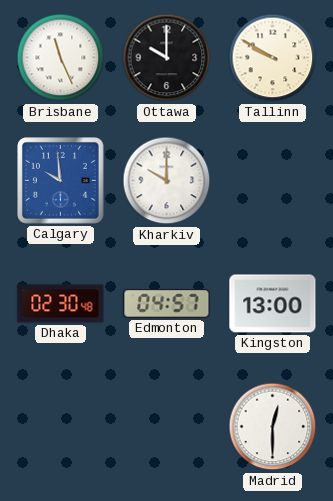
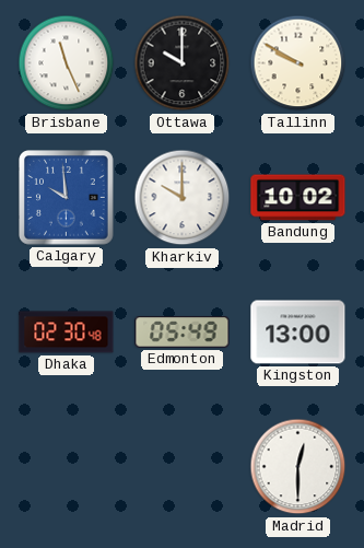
Bandung: none -> 10:02 (298, 198)
Edmonton: 04:57 -> 05:49 (183, 333)
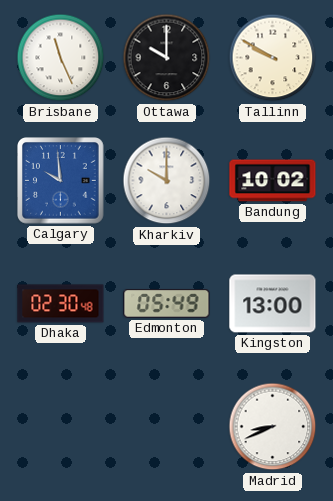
Madrid: 12:30 -> 8:41 (273, 427)
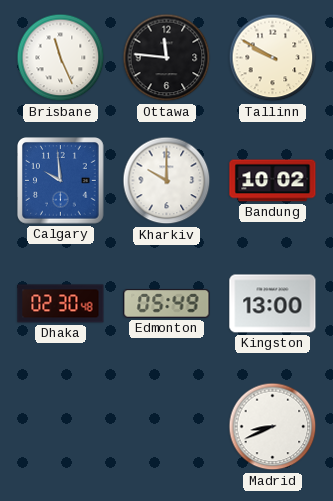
Ottawa: 10:00 -> 11:46 (167, 58)
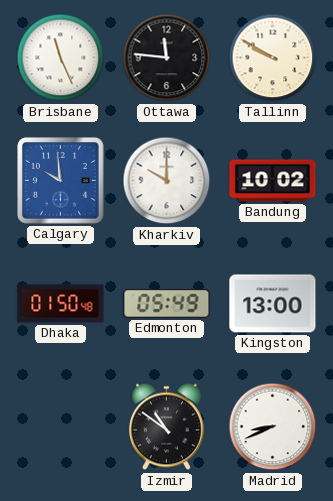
Dhaka: 02:30 -> 01:50 (61, 304)
Izmir: none -> 10:51 (166, 427)
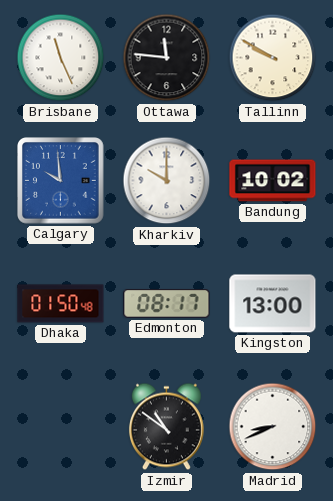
Edmonton: 05:49 -> 08:17 (167, 304)
